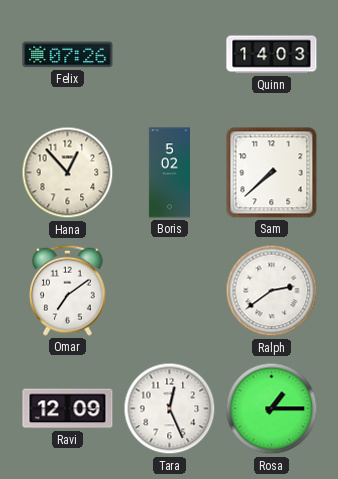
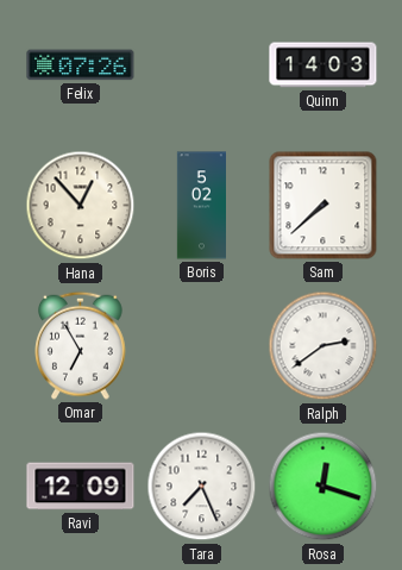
Omar: 7:09 -> 6:55 (81, 345)
Tara: 12:26 -> 7:26 (202, 487)
Rosa: 1:15 -> 12:18 (324, 487)
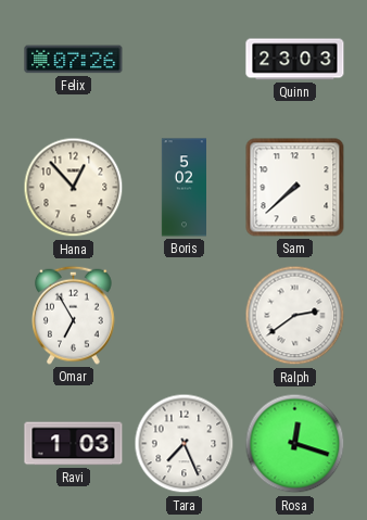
Quinn: 14:03 -> 23:03 (295, 60)
Ravi: 12:09 -> 1:03 (74, 444)
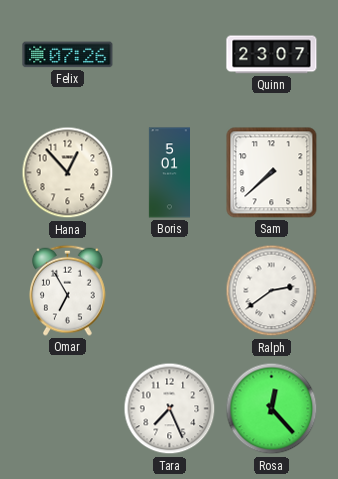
Quinn: 23:03 -> 23:07 (272, 55)
Boris: 5:02 -> 5:01 (169, 173)
Ravi: 1:03 -> none (74, 444)
Rosa: 12:18 -> 12:23 (272, 409)
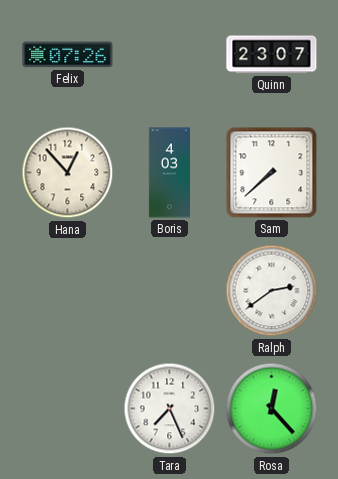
Boris: 5:01 -> 4:03 (169, 173)
Omar: 6:55 -> none (68, 290)
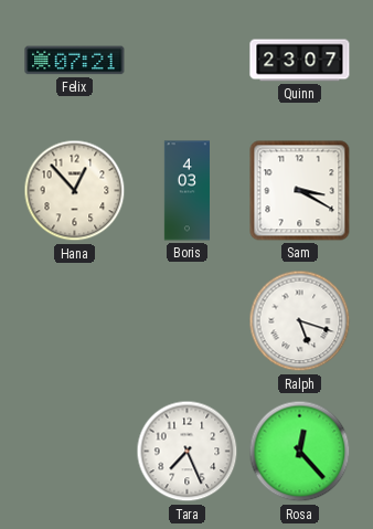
Felix: 07:26 -> 07:21 (75, 61)
Sam: 7:38 -> 3:20 (300, 191)
Ralph: 2:39 -> 5:18 (300, 321)
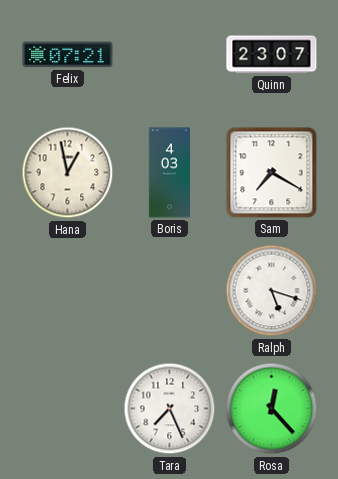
Hana: 12:53 -> 12:58 (68, 173)
Sam: 3:20 -> 7:20 (272, 173)
